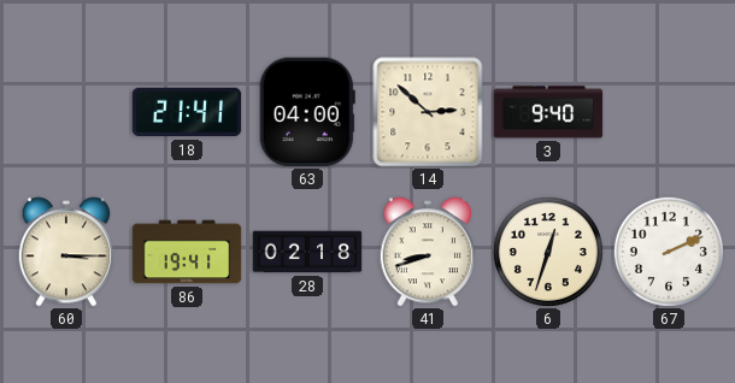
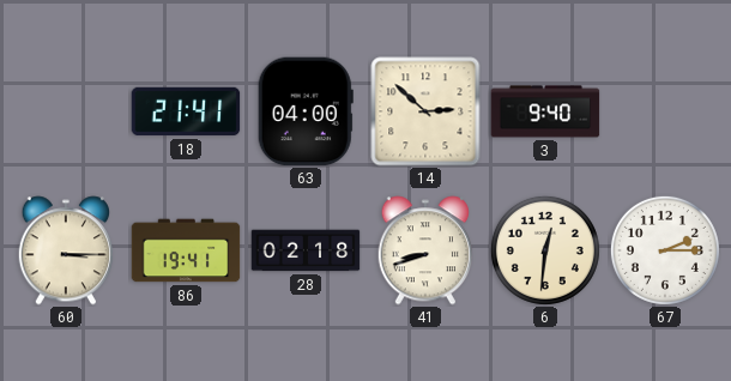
6: 12:33 -> 12:31 (545, 250)
67: 2:11 -> 2:15 (665, 250)
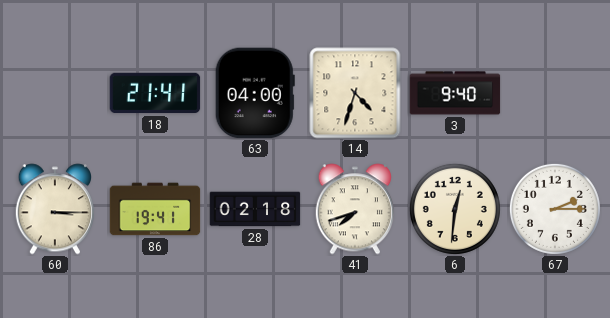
14: 2:52 -> 4:33 (355, 93)
41: 8:42 -> 7:42 (354, 209)
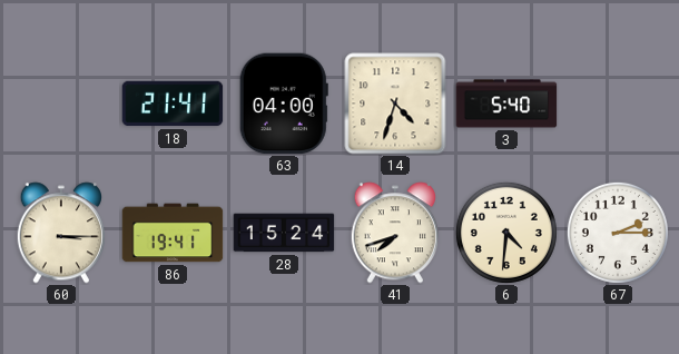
3: 9:40 -> 5:40 (506, 104)
28: 02:18 -> 15:24 (284, 233)
6: 12:31 -> 4:31 (506, 233)
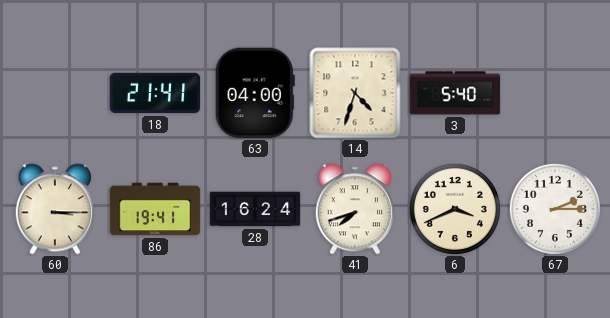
28: 15:24 -> 16:24 (255, 209)
6: 4:31 -> 3:41 (455, 209)
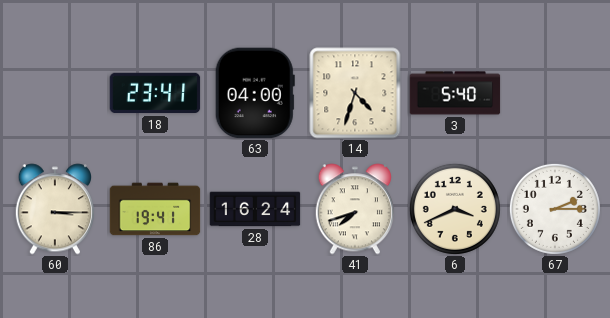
18: 21:41 -> 23:41 (155, 93)
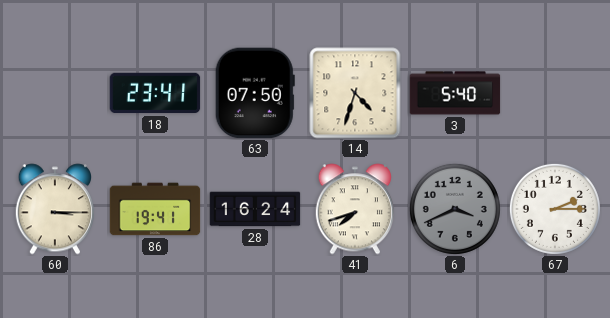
63: 04:00 -> 07:50 (255, 93)
6 dial: cream -> grey (455, 209)
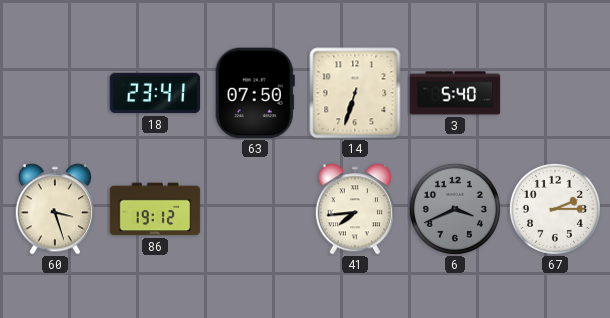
14: 4:33 -> 6:33 (355, 93)
60: 3:15 -> 3:27 (54, 209)
86: 19:41 -> 19:12 (155, 209)
28: 16:24 -> none (255, 209)
41: 7:42 -> 7:44 (354, 209)
